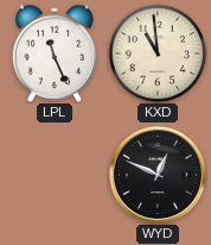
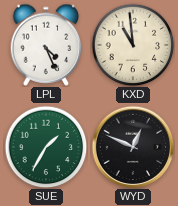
LPL: 11:26 -> 4:26 (46, 45)
SUE: none -> 1:35 (46, 147)
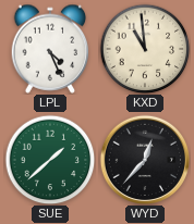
SUE: 1:35 -> 1:38 (50, 160)
WYD: 12:49 -> 12:37 (144, 159)
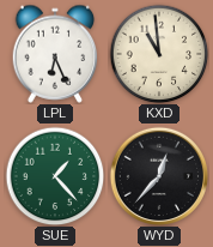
LPL: 4:26 -> 6:26 (55, 54)
SUE: 1:38 -> 1:23 (55, 176)
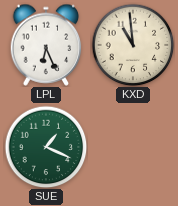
SUE: 1:23 -> 1:19 (46, 147)
WYD: 12:37 -> none (158, 175)
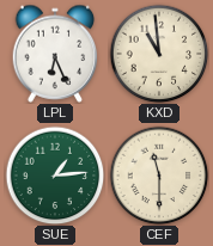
SUE: 1:19 -> 1:14 (55, 176)
CEF: none -> 11:30 (159, 176)
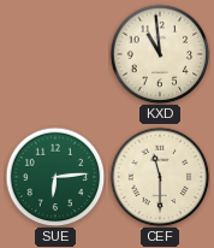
LPL: 6:26 -> none (55, 54)
SUE: 1:14 -> 6:14 (55, 177)
